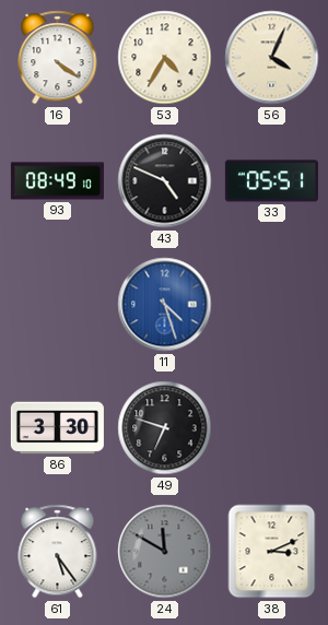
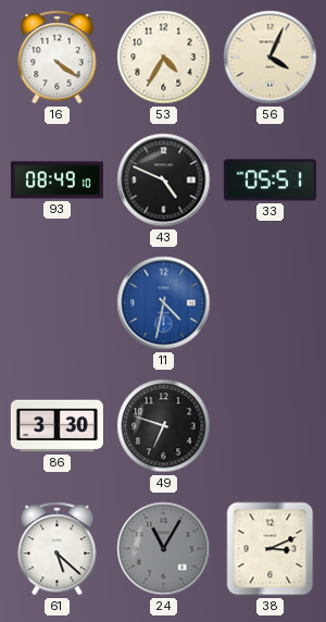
11: 4:27 -> 4:32 (164, 303)
61: 5:24 -> 5:22 (58, 549)
24: 11:50 -> 11:05 (164, 549)
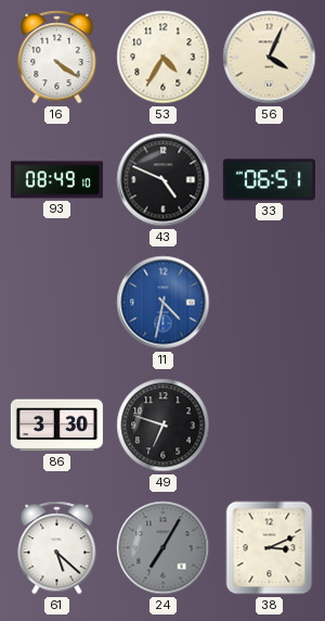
33: 05:51 -> 06:51 (269, 180)
24: 11:05 -> 7:05 (164, 548)
